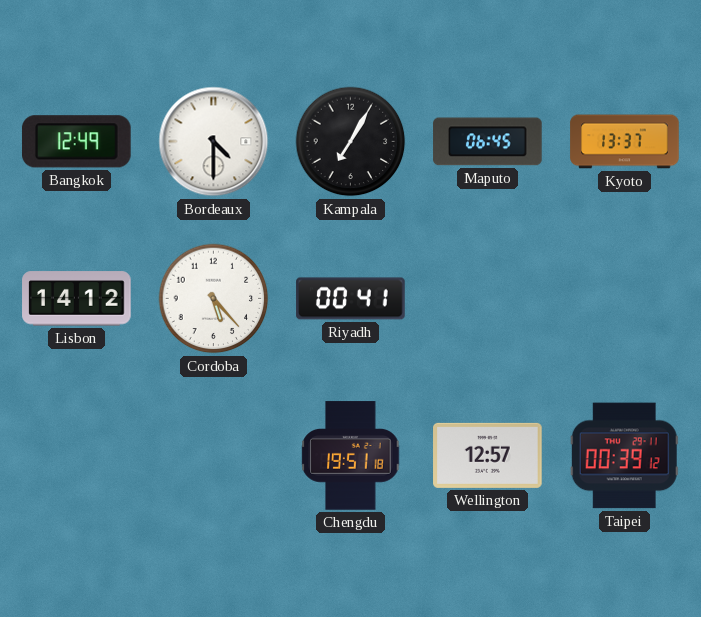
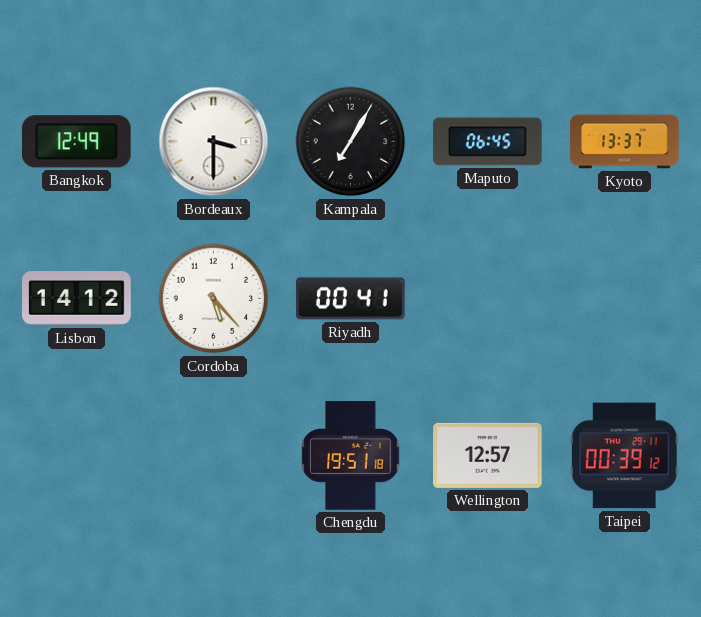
Bordeaux: 4:30 -> 3:30 (214, 142)
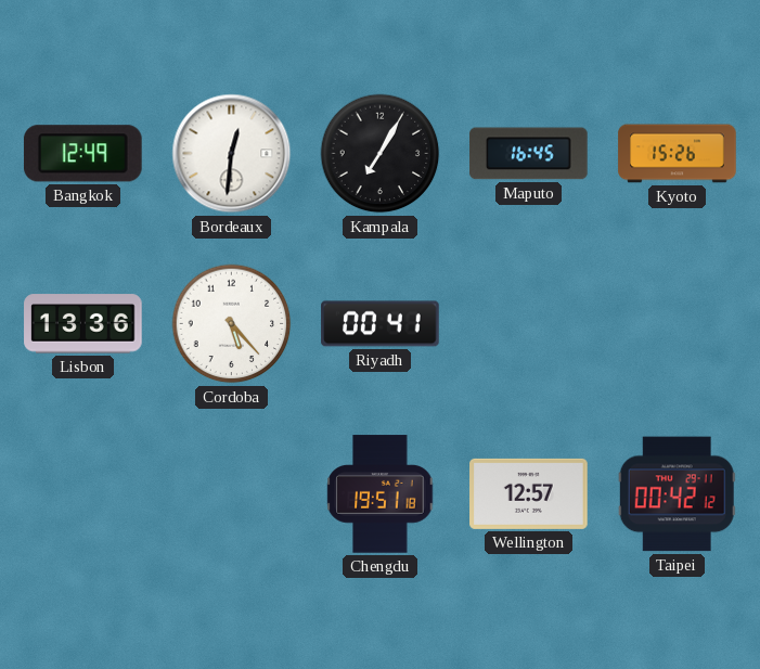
Bordeaux: 3:30 -> 12:31 (232, 154)
Maputo: 06:45 -> 16:45 (529, 154)
Kyoto: 13:37 -> 15:26 (678, 154)
Lisbon: 14:12 -> 13:36 (83, 324)
Taipei: 00:39 -> 00:42 (677, 494)
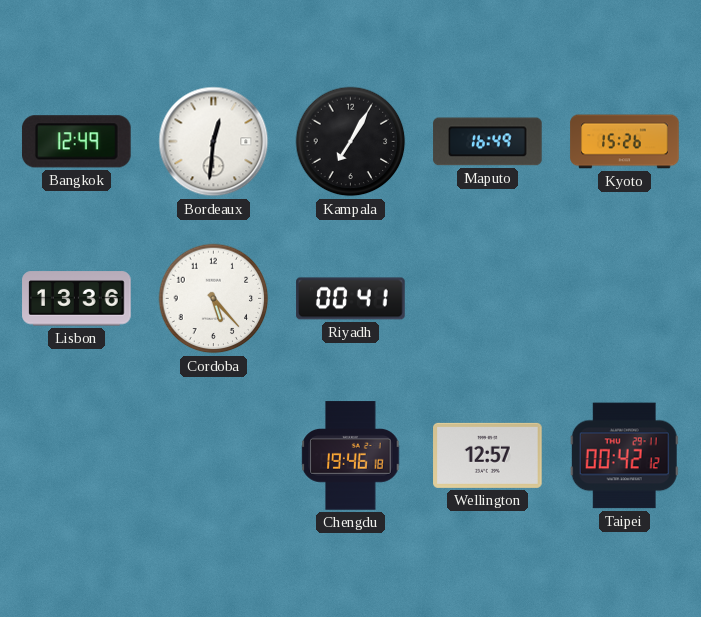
Maputo: 16:45 -> 16:49 (488, 142)
Chengdu: 19:51 -> 19:46 (351, 456)
